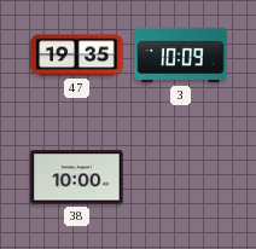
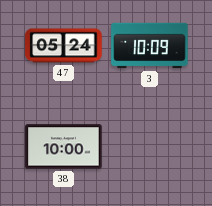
47: 19:35 -> 05:24 (64, 46)
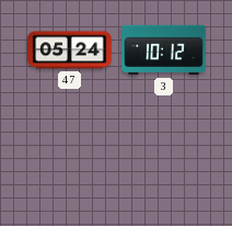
3: 10:09 -> 10:12 (164, 50)
38: 10:00 -> none (64, 147)
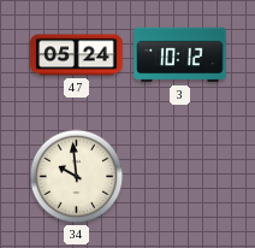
34: none -> 9:59 (77, 177)
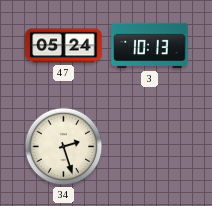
3: 10:12 -> 10:13 (150, 46)
34: 9:59 -> 2:27 (64, 147)
